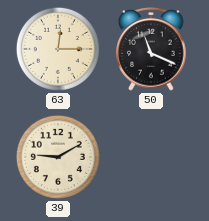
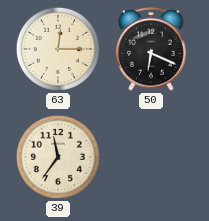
50: 11:19 -> 6:19 (151, 50)
39: 9:10 -> 11:36 (58, 157)
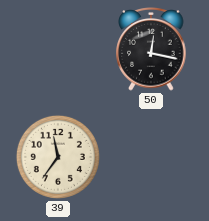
63: 12:15 -> none (58, 49)
50: 6:19 -> 12:17 (151, 50)
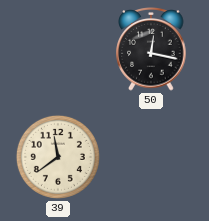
39: 11:36 -> 11:39 (58, 157)
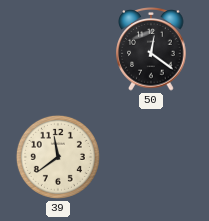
50: 12:17 -> 12:21 (151, 50)
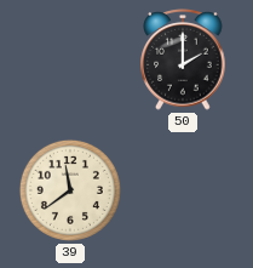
50: 12:21 -> 2:00 (183, 61)
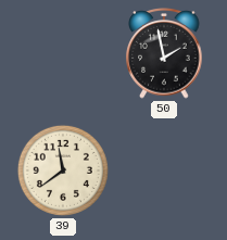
50: 2:00 -> 1:58 (164, 54)
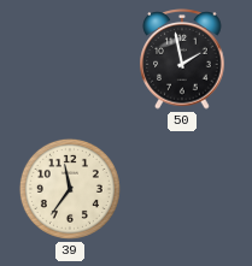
39: 11:39 -> 11:36 (70, 189)
